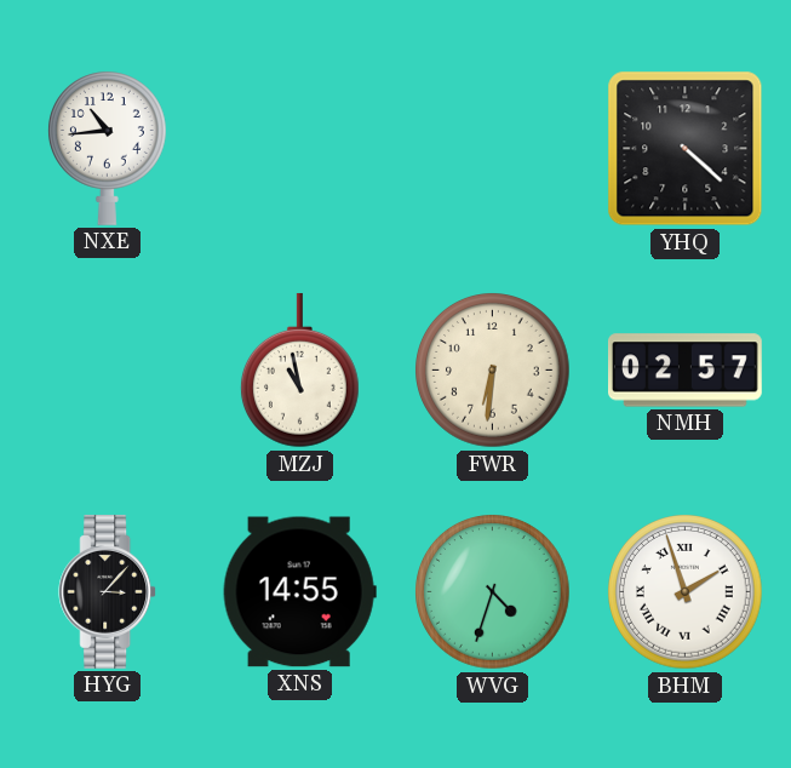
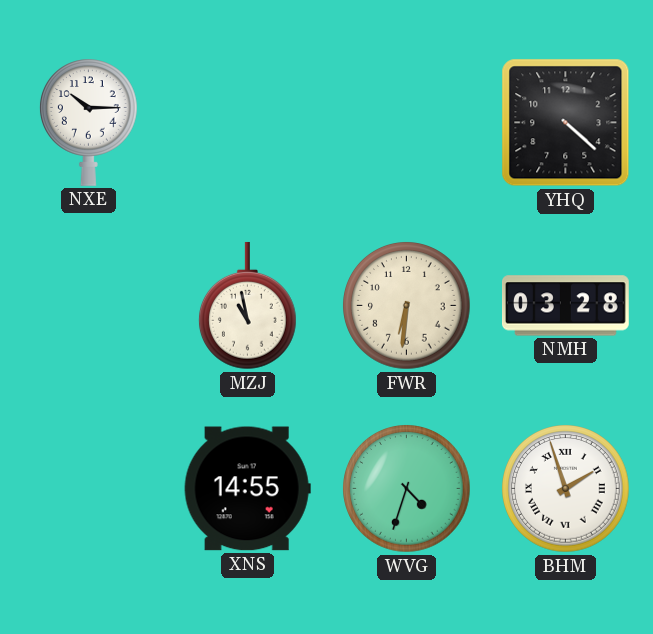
NXE: 10:44 -> 10:15 (88, 122)
NMH: 02:57 -> 03:28 (566, 306)
HYG: 3:07 -> none (108, 591)
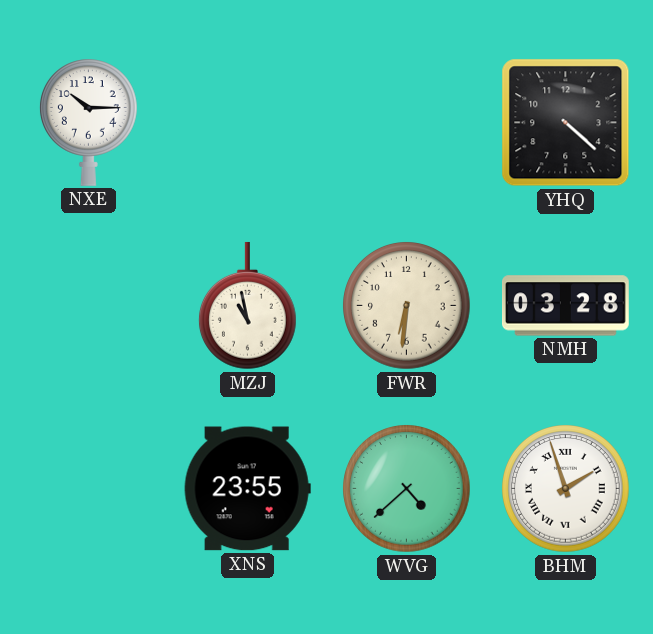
XNS: 14:55 -> 23:55 (247, 489)
WVG: 4:33 -> 4:38 (407, 489)
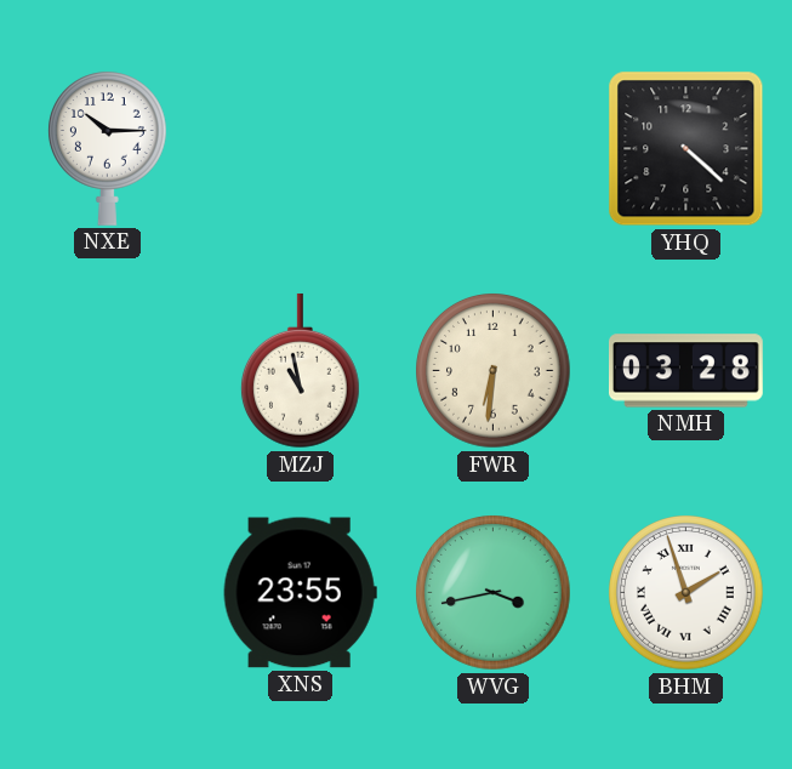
WVG: 4:38 -> 3:43 (494, 593)
